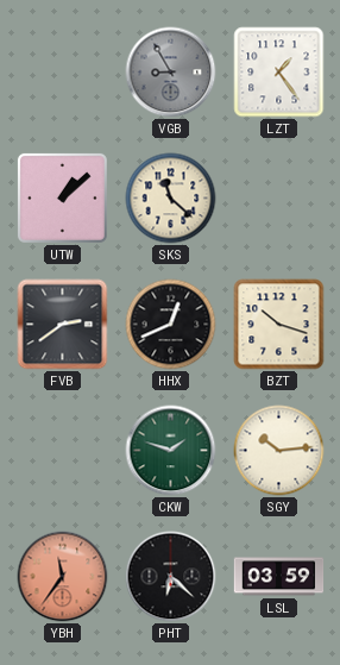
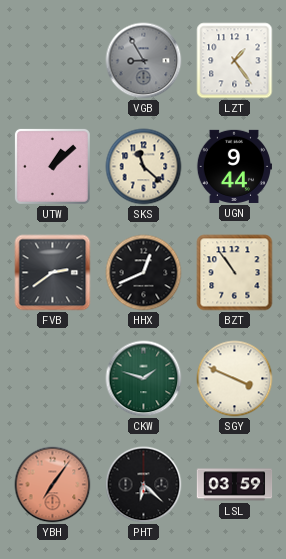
UGN: none -> 9:44 (233, 166)
BZT: 10:18 -> 10:54 (235, 273)
SGY: 10:14 -> 3:49 (235, 379)
YBH: 11:36 -> 7:06 (53, 485)
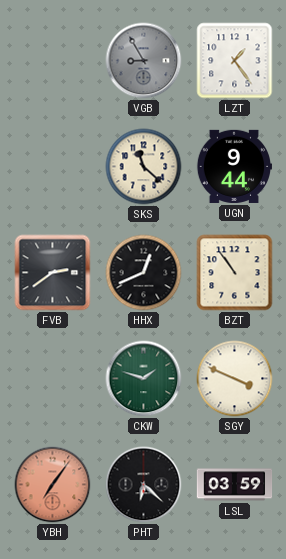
UTW: 1:08 -> none (52, 166)
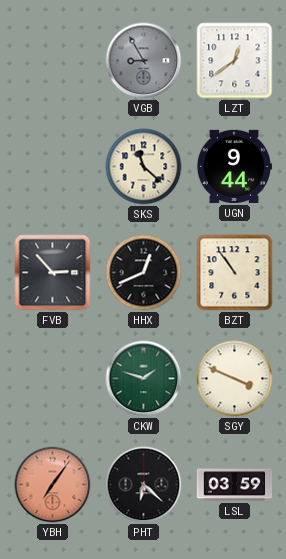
LZT: 1:24 -> 12:39 (235, 61)
FVB: 2:39 -> 2:53 (53, 273)
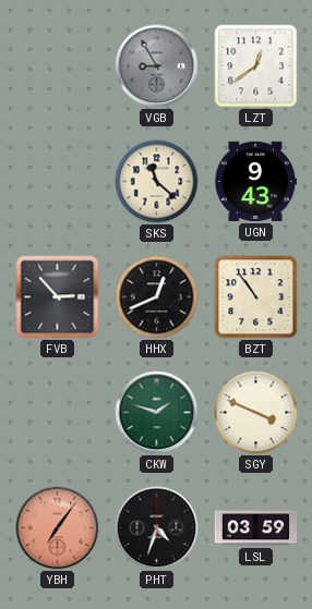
UGN: 9:44 -> 9:43 (254, 181)
PHT: 6:22 -> 4:33 (157, 528)
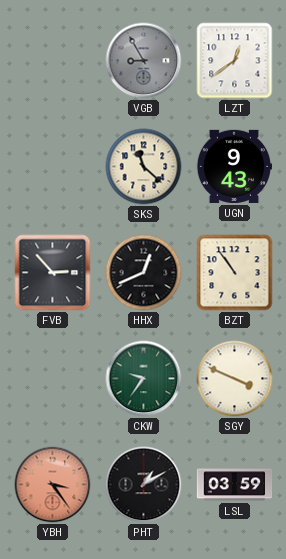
CKW: 1:48 -> 9:36 (144, 379)
YBH: 7:06 -> 3:24 (53, 485)
PHT: 4:33 -> 1:10 (144, 485)
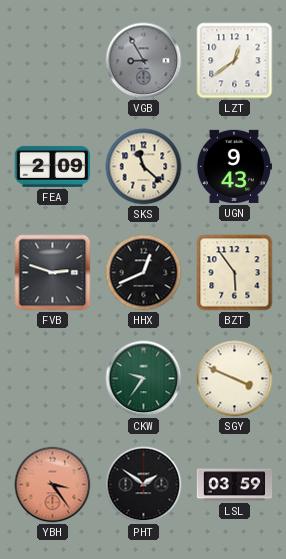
FEA: none -> 2:09 (52, 166)
FVB: 2:53 -> 2:48 (53, 273)
BZT: 10:54 -> 5:54 (235, 273)
PHT: 1:10 -> 1:51 (144, 485)
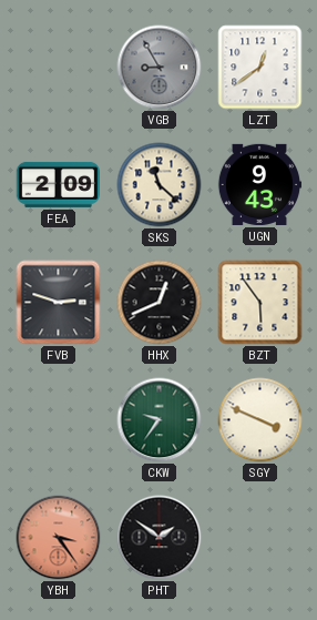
LSL: 03:59 -> none (235, 485)
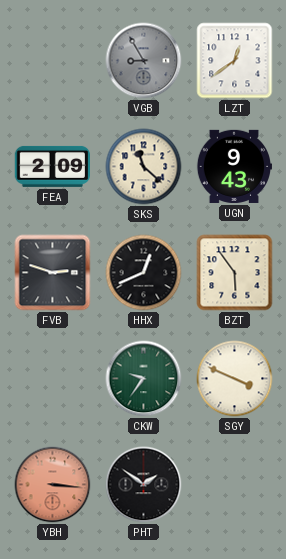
YBH: 3:24 -> 3:16 (53, 485)
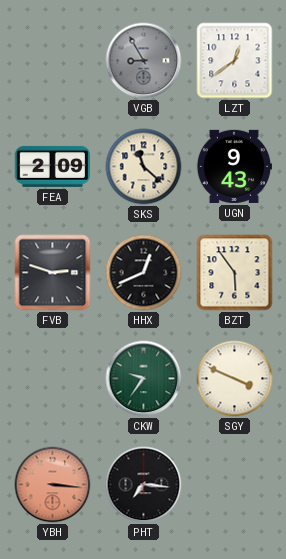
PHT: 1:51 -> 7:16 (144, 485)
